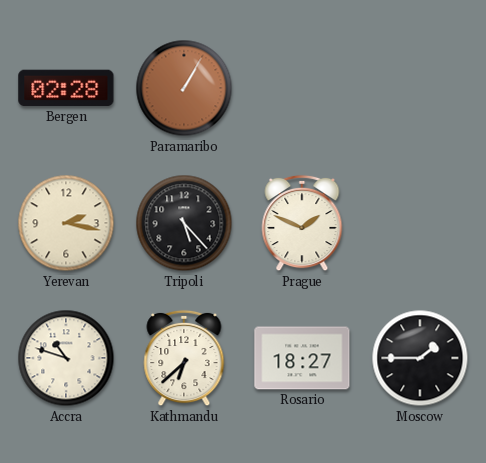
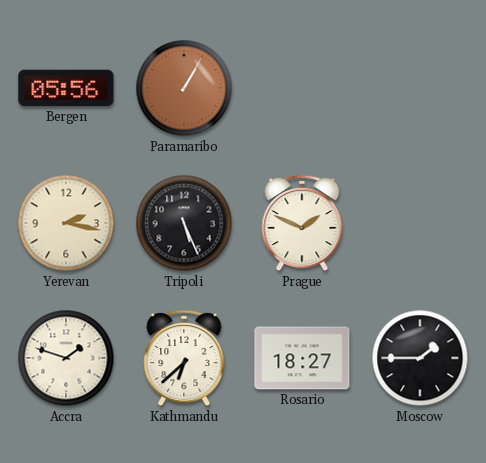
Bergen: 02:28 -> 05:56 (66, 88)
Tripoli: 5:23 -> 5:26 (184, 223)
Accra: 10:48 -> 1:48 (66, 358)
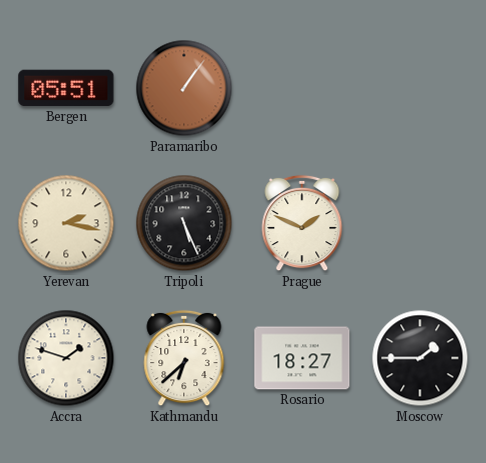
Bergen: 05:56 -> 05:51 (66, 88)
Paramaribo: 1:05 -> 1:06 (184, 88)
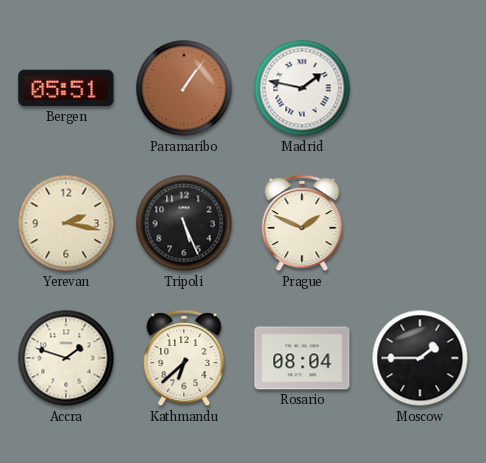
Madrid: none -> 1:47 (302, 88)
Rosario: 18:27 -> 08:04 (302, 358)
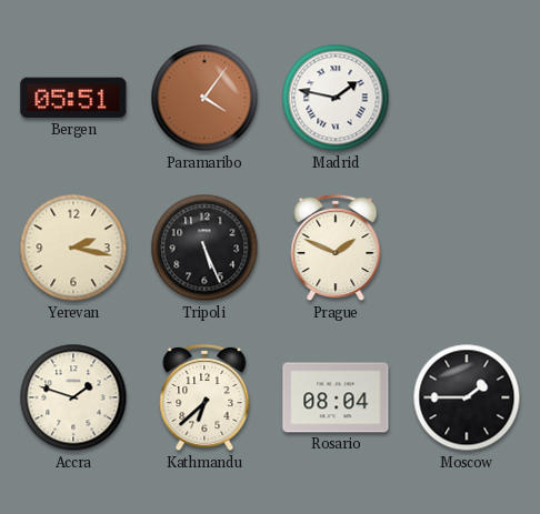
Paramaribo: 1:06 -> 4:06 (204, 98)
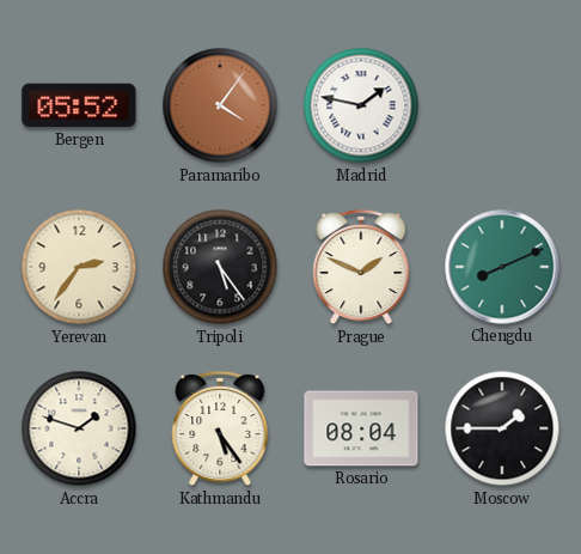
Bergen: 05:51 -> 05:52 (79, 105)
Yerevan: 2:17 -> 2:36 (79, 267)
Tripoli: 5:26 -> 5:24 (220, 267)
Chengdu: none -> 8:11 (502, 267)
Kathmandu: 6:38 -> 5:24 (220, 428)
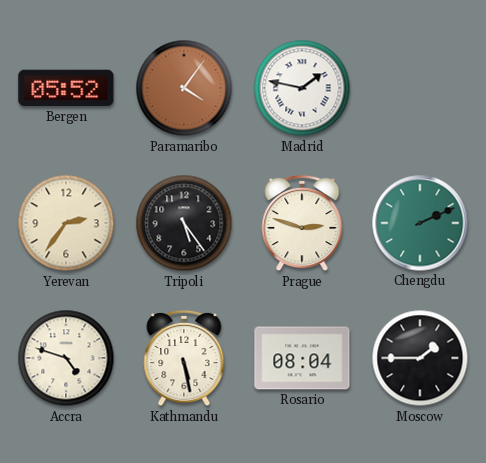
Prague: 1:49 -> 2:48 (302, 223)
Chengdu: 8:11 -> 2:11 (420, 223)
Accra: 1:48 -> 4:48 (66, 358)
Kathmandu: 5:24 -> 5:28 (184, 358)
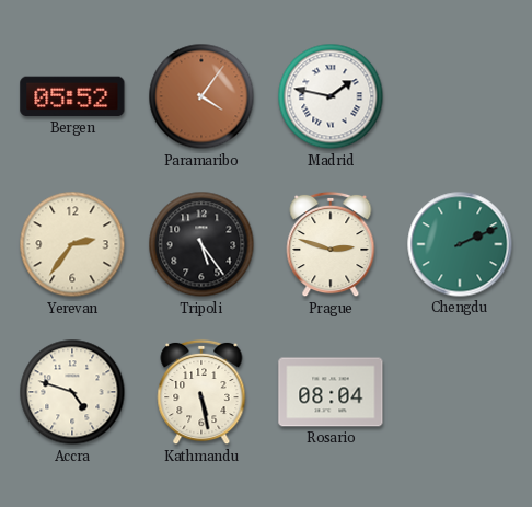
Moscow: 1:45 -> none (420, 358)
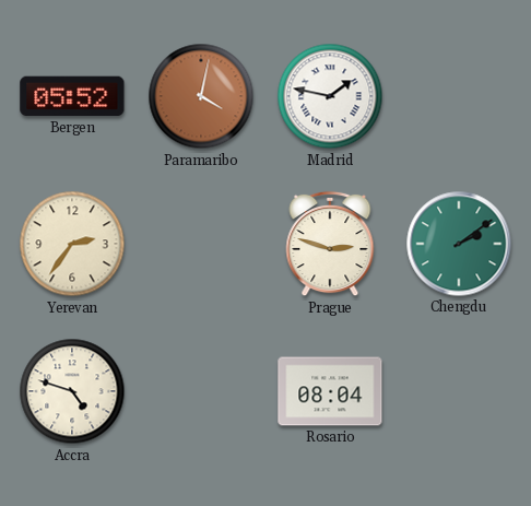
Paramaribo: 4:06 -> 4:02 (201, 96)
Tripoli: 5:24 -> none (201, 244)
Chengdu: 2:11 -> 2:09 (459, 244)
Kathmandu: 5:28 -> none (201, 392)
